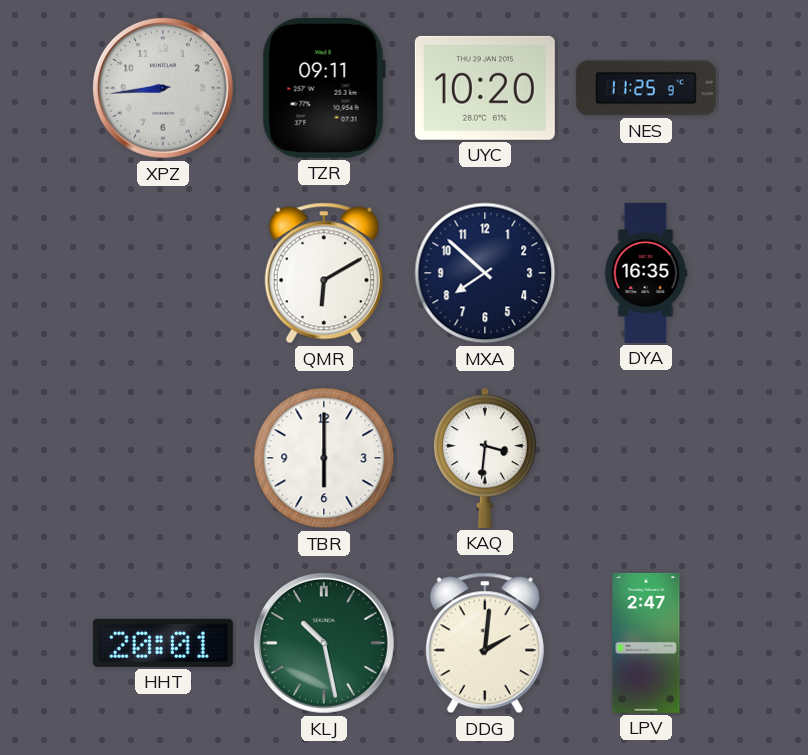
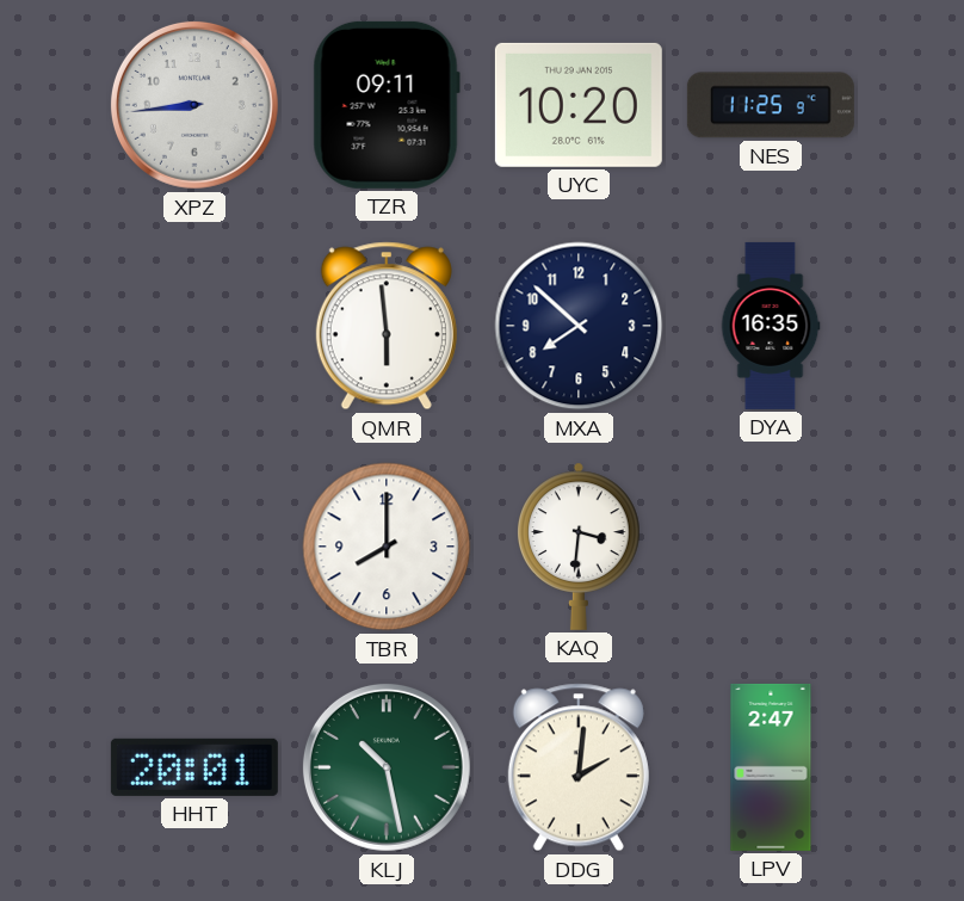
QMR: 6:10 -> 5:59 (387, 326)
TBR: 6:00 -> 8:00 (387, 547)
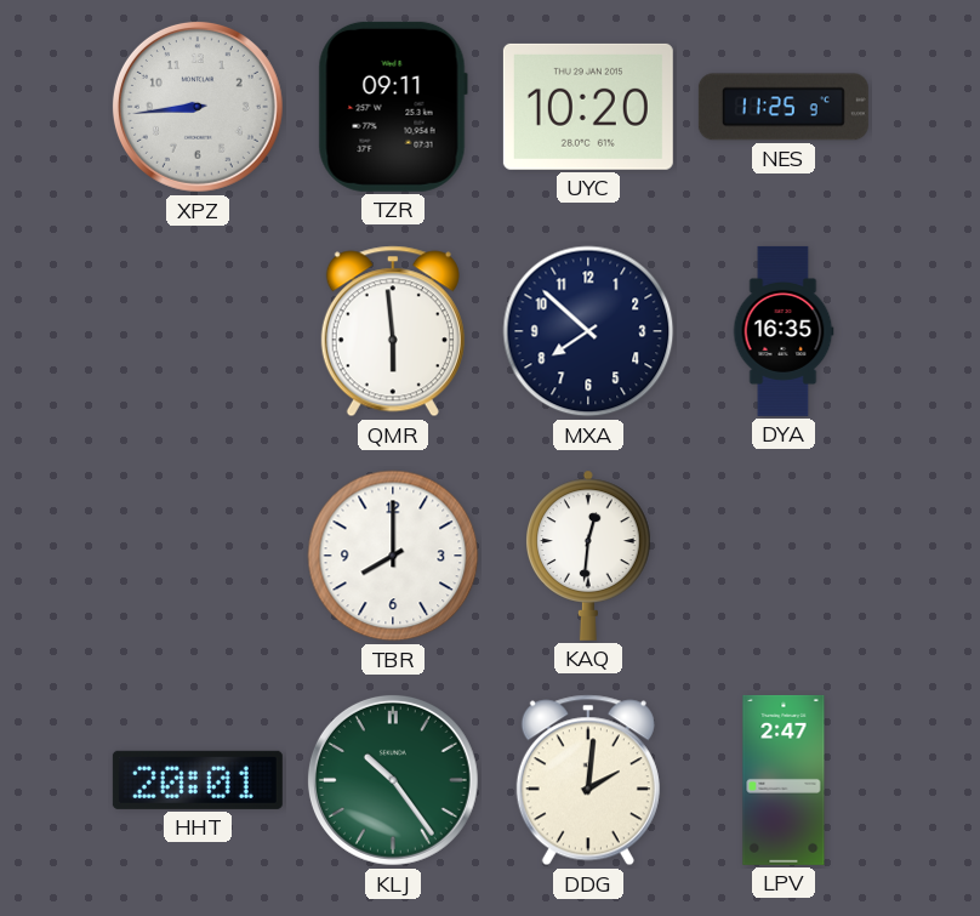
KAQ: 3:31 -> 12:31 (589, 556)
KLJ: 10:28 -> 10:24 (393, 780)
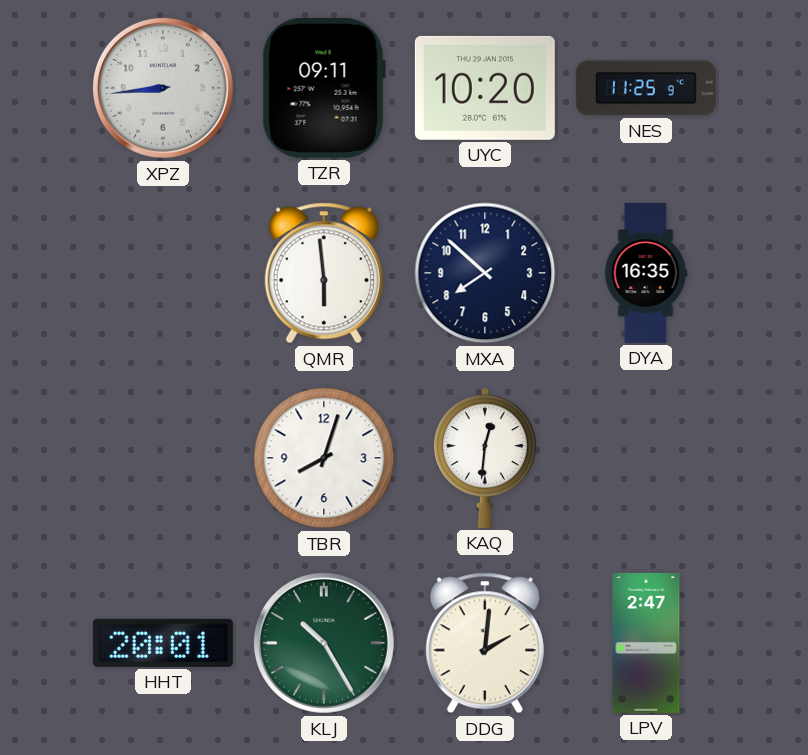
TBR: 8:00 -> 8:03 (324, 458)
KLJ: 10:24 -> 10:25 (324, 643)
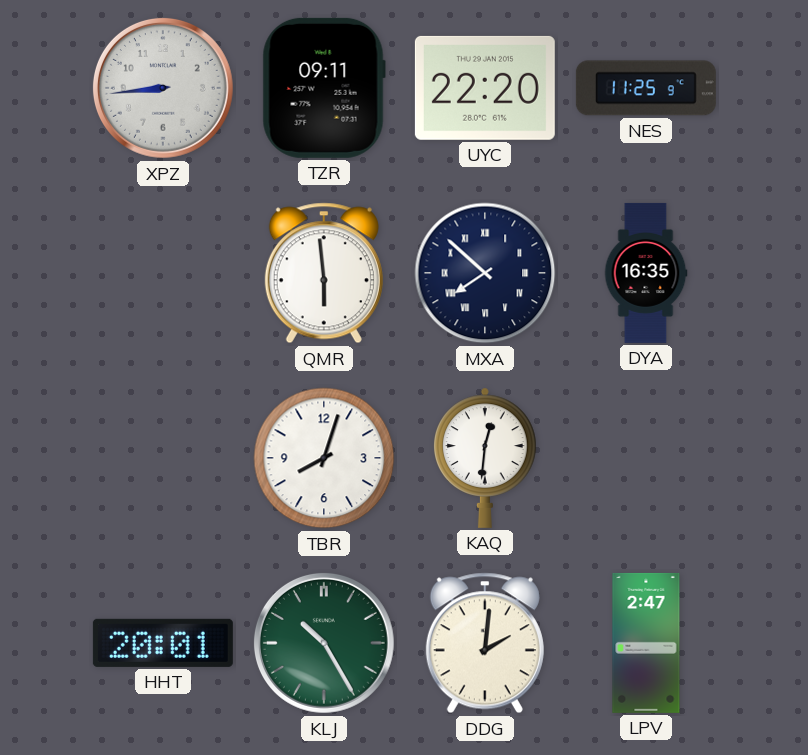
UYC: 10:20 -> 22:20 (485, 88)
MXA numerals: Arabic -> Roman (485, 273)
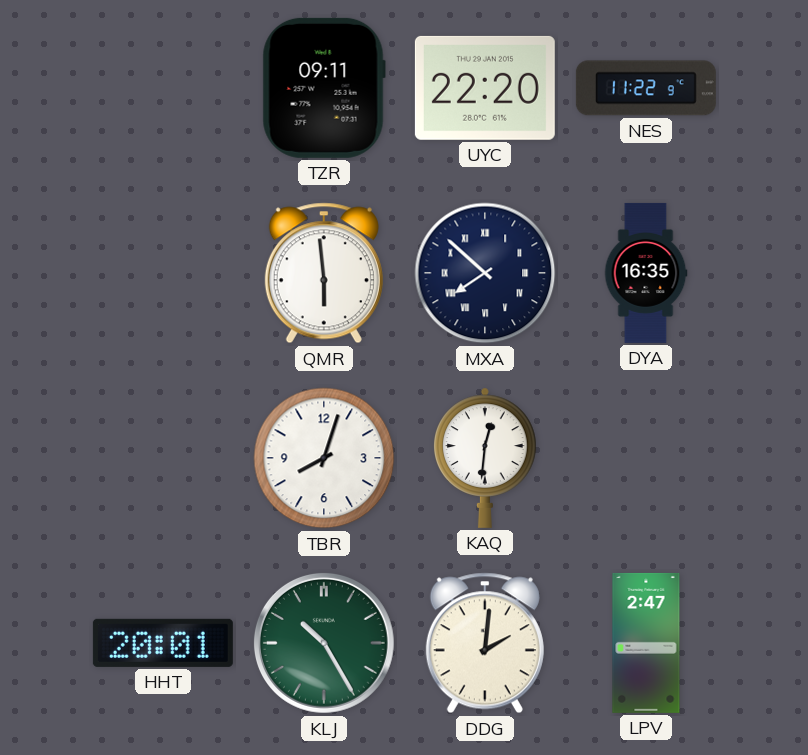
XPZ: 8:44 -> none (163, 88)
NES: 11:25 -> 11:22 (646, 88)
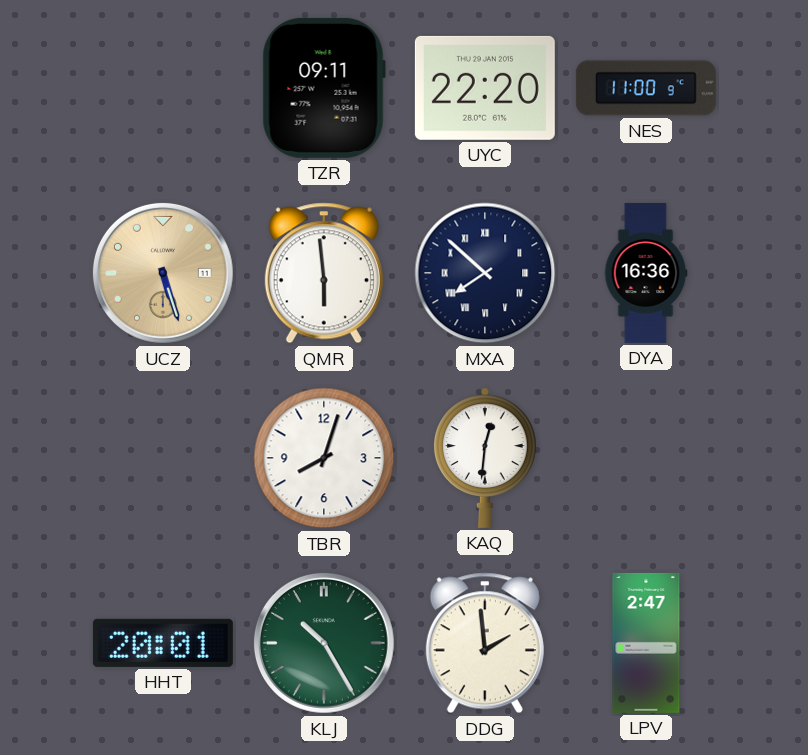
NES: 11:22 -> 11:00 (646, 88)
UCZ: none -> 5:27 (163, 273)
DYA: 16:35 -> 16:36 (646, 273)
DDG: 2:01 -> 1:59 (485, 643)
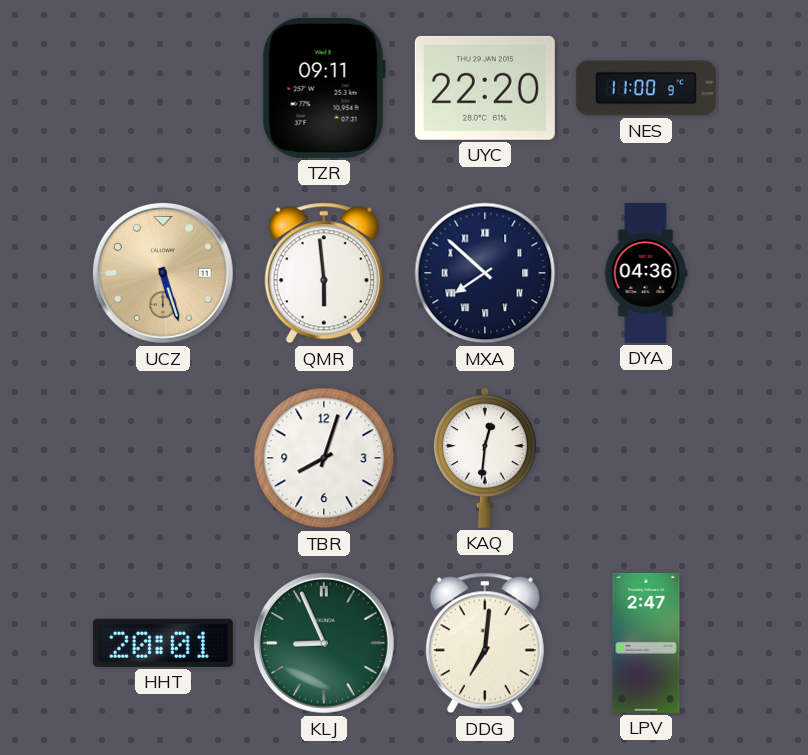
DYA: 16:36 -> 04:36 (646, 273)
KLJ: 10:25 -> 8:56 (324, 643)
DDG: 1:59 -> 7:01 (485, 643)
